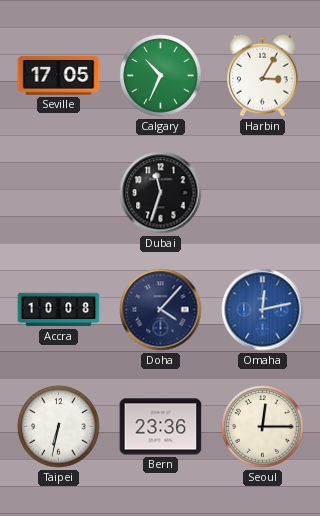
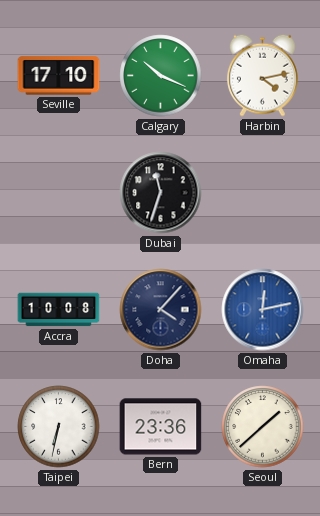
Seville: 17:05 -> 17:10 (59, 76)
Calgary: 10:34 -> 10:19 (161, 76)
Harbin: 3:05 -> 4:13 (262, 75)
Seoul: 12:15 -> 1:38 (263, 427)
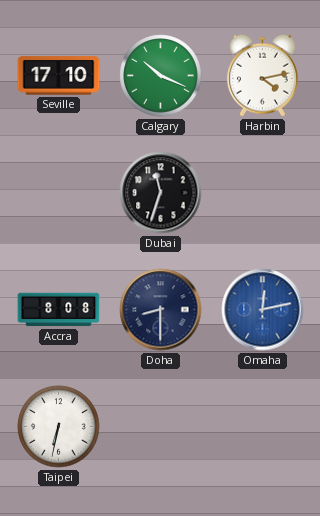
Accra: 10:08 -> 8:08 (59, 310)
Doha: 4:07 -> 8:30 (161, 310)
Bern: 23:36 -> none (161, 427)
Seoul: 1:38 -> none (263, 427)
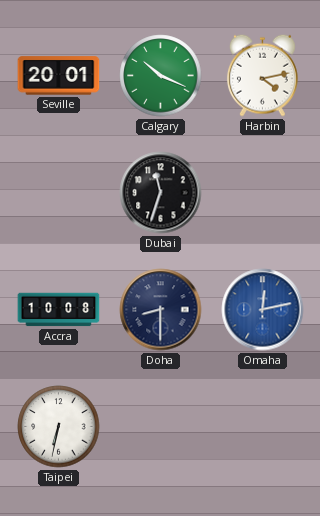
Seville: 17:10 -> 20:01 (59, 76)
Accra: 8:08 -> 10:08 (59, 310)
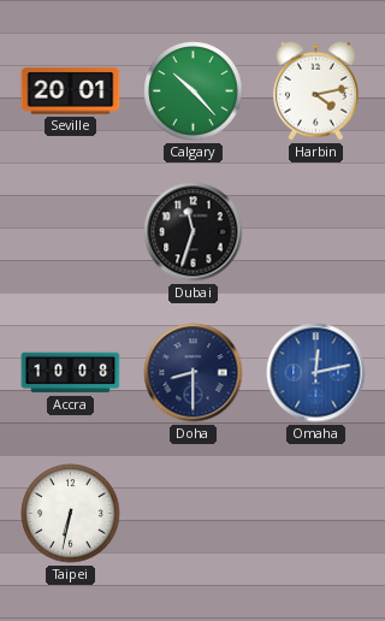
Calgary: 10:19 -> 10:23 (194, 91)
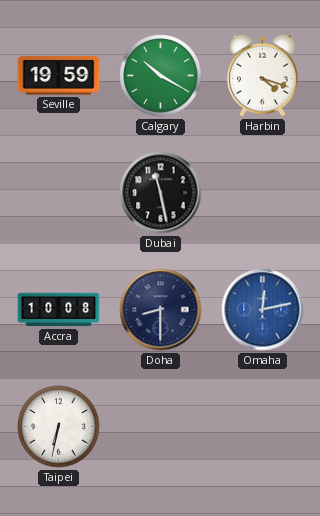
Seville: 20:01 -> 19:59 (59, 76)
Calgary: 10:23 -> 10:20 (161, 76)
Harbin: 4:13 -> 4:18 (262, 75)
Dubai: 11:33 -> 11:28 (161, 193)
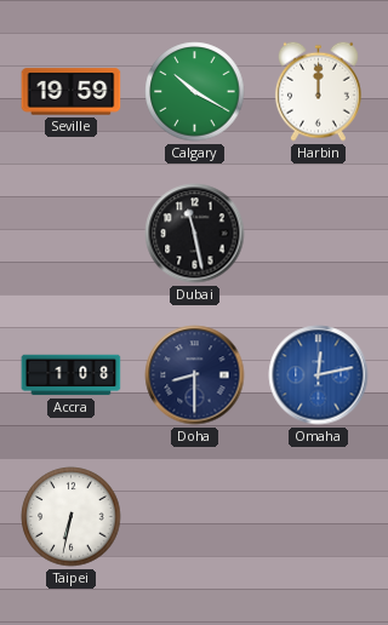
Harbin: 4:18 -> 12:00 (318, 91)
Accra: 10:08 -> 1:08 (72, 375)
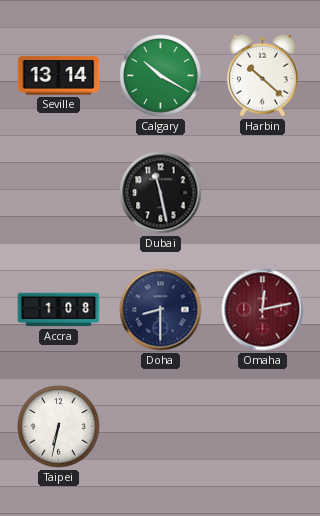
Seville: 19:59 -> 13:14 (59, 76)
Harbin: 12:00 -> 10:22 (262, 75)
Omaha dial: blue -> burgundy (263, 310)
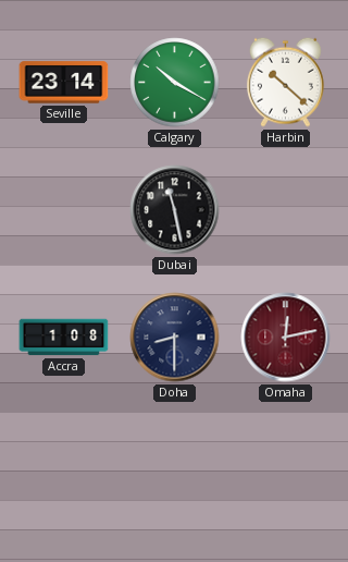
Seville: 13:14 -> 23:14 (64, 83)
Taipei: 6:32 -> none (59, 427)
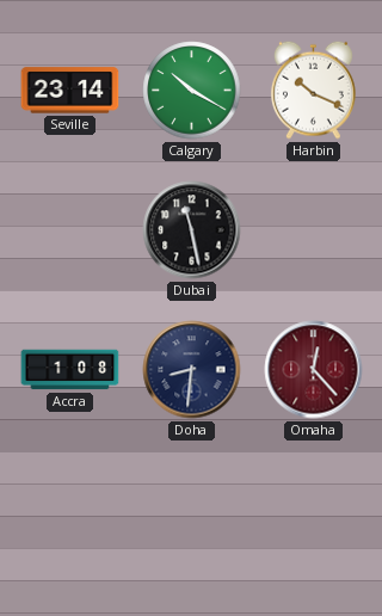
Harbin: 10:22 -> 10:19 (313, 90)
Doha: 8:30 -> 8:31 (192, 370)
Omaha: 12:13 -> 12:23 (314, 370)
